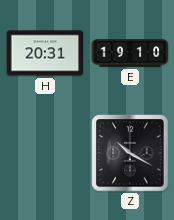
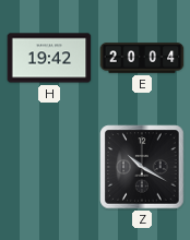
H: 20:31 -> 19:42 (49, 58)
E: 19:10 -> 20:04 (142, 58)
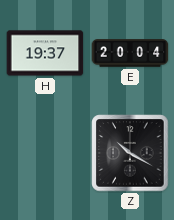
H: 19:42 -> 19:37 (45, 53)
